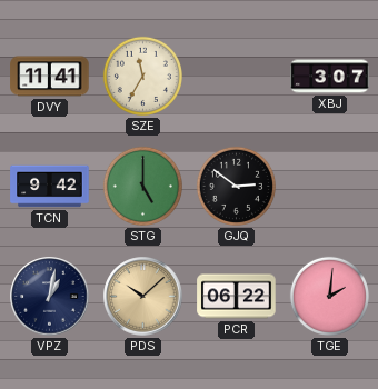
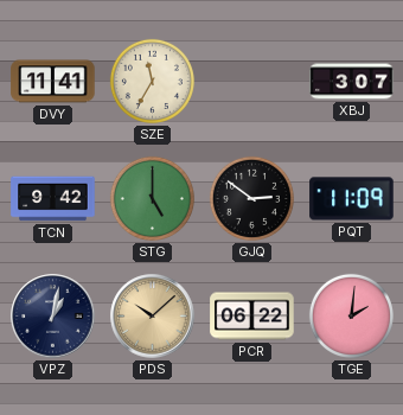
PQT: none -> 11:09 (352, 199)
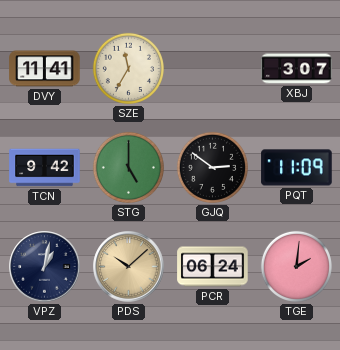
PCR: 06:22 -> 06:24 (213, 267)
